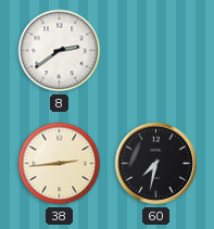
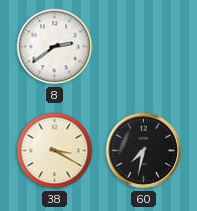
38: 2:44 -> 3:20 (55, 151)
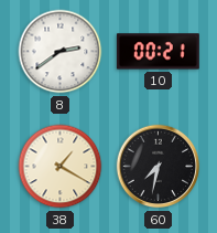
10: none -> 00:21 (158, 52)
38: 3:20 -> 1:20 (61, 167)
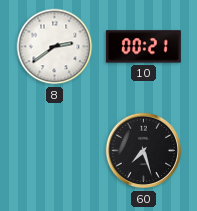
38: 1:20 -> none (61, 167)
60: 7:32 -> 7:27 (144, 151)
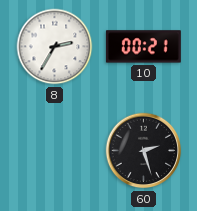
8: 2:39 -> 2:35 (55, 47)
60: 7:27 -> 2:27 (144, 151)
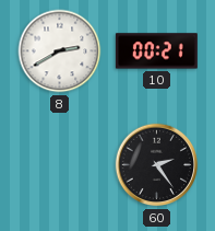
8: 2:35 -> 2:40 (60, 51)
60: 2:27 -> 2:24 (157, 165)
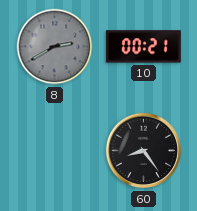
8 dial: white -> grey (55, 47)
60: 2:24 -> 8:24 (144, 151)
